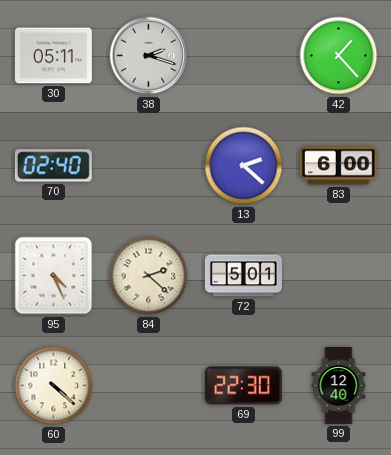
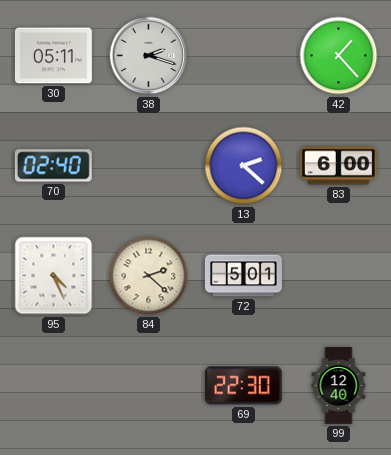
60: 4:22 -> none (54, 386)
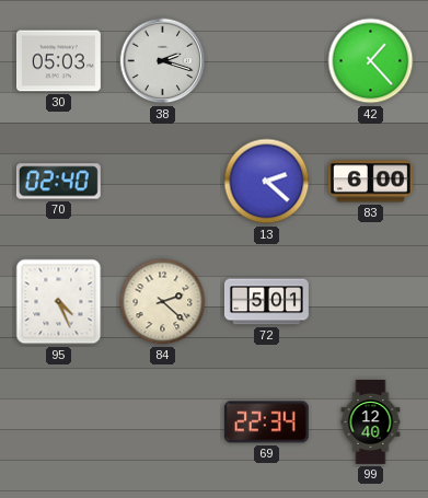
30: 05:11 -> 05:03 (58, 61)
69: 22:30 -> 22:34 (266, 422)
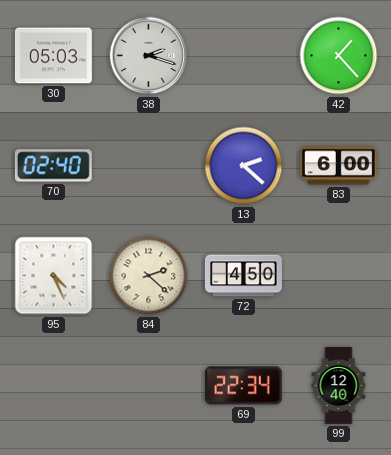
72: 5:01 -> 4:50 (243, 276)
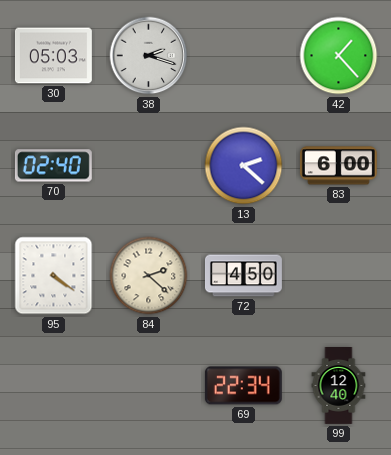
95: 4:26 -> 4:21 (54, 276)
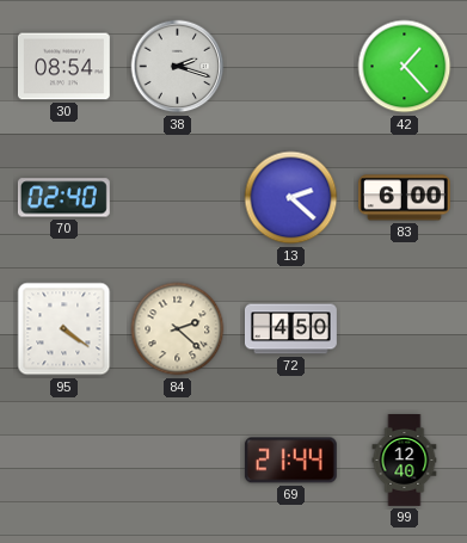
30: 05:03 -> 08:54 (63, 67)
69: 22:34 -> 21:44 (290, 461)
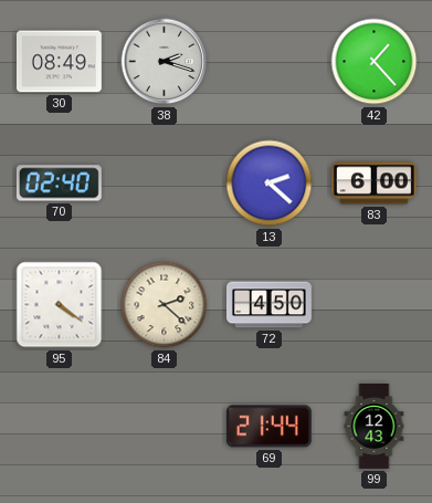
30: 08:54 -> 08:49 (59, 62)
99: 12:40 -> 12:43 (375, 427)
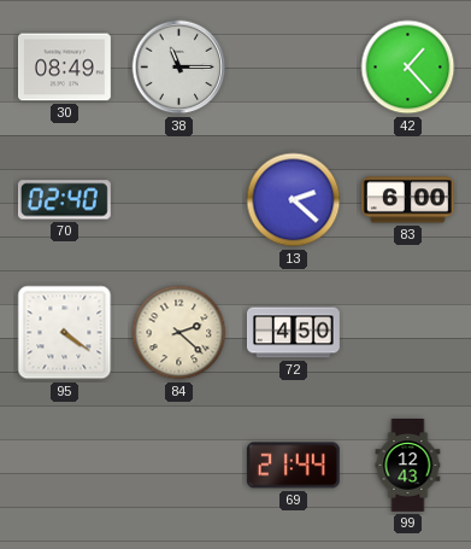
38: 2:18 -> 11:15 (179, 68)
